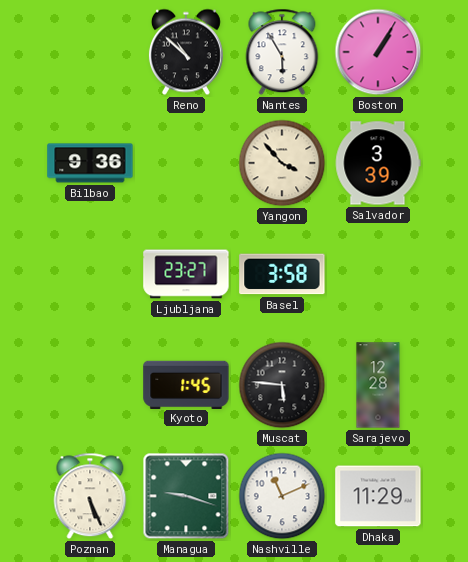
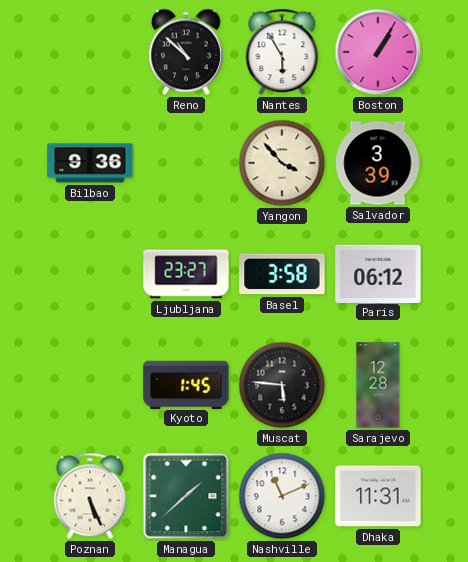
Paris: none -> 06:12 (378, 273)
Managua: 9:18 -> 1:38 (186, 496)
Dhaka: 11:29 -> 11:31 (378, 496)
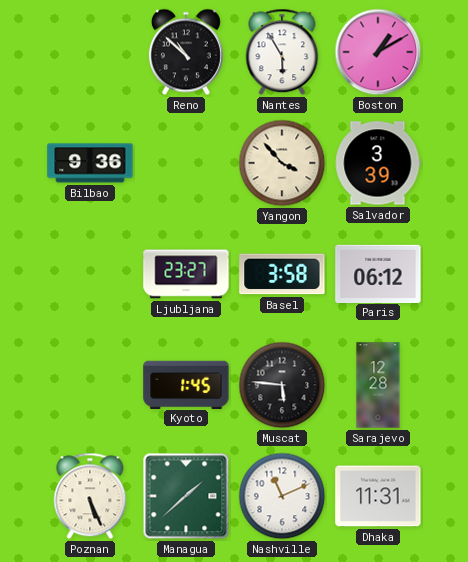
Boston: 1:05 -> 1:10 (378, 52)
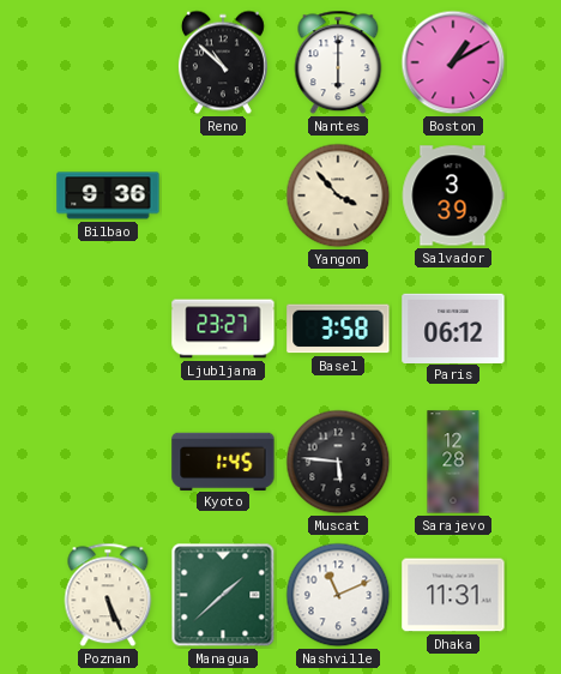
Nantes: 5:55 -> 6:00 (338, 62)
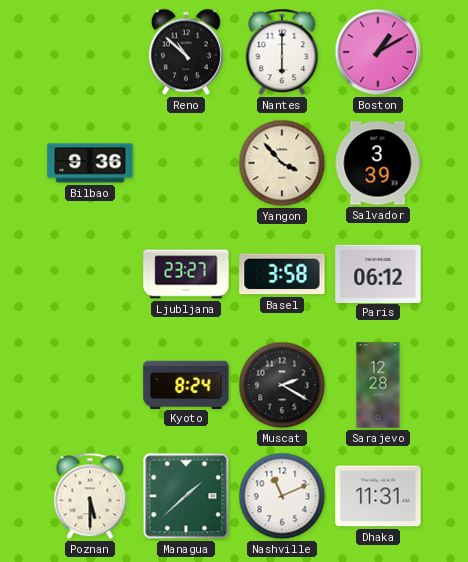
Kyoto: 1:45 -> 8:24 (186, 384)
Muscat: 5:46 -> 2:20 (282, 385)
Poznan: 5:26 -> 5:30 (90, 496)
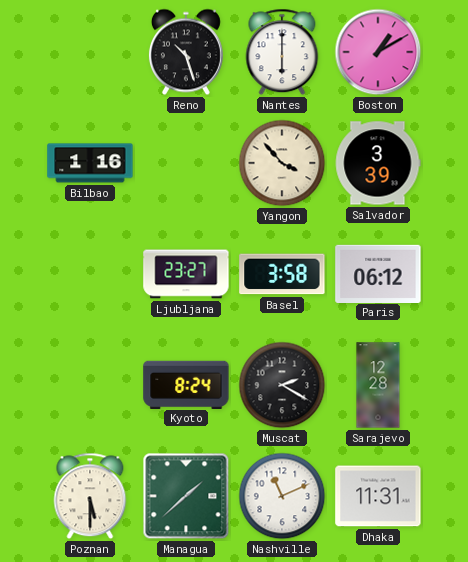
Reno: 10:52 -> 10:27 (186, 52)
Bilbao: 9:36 -> 1:16 (90, 163)
